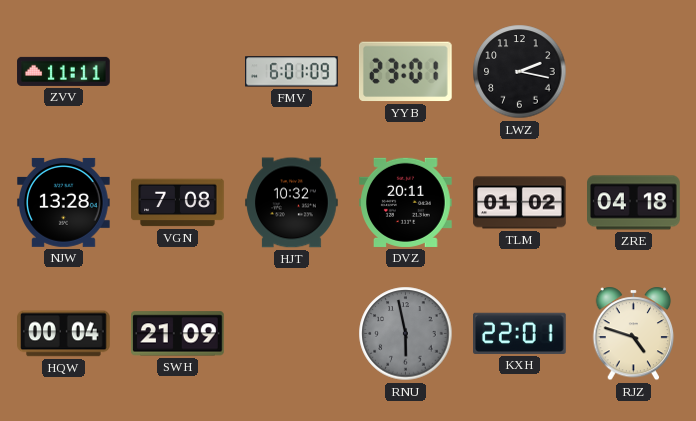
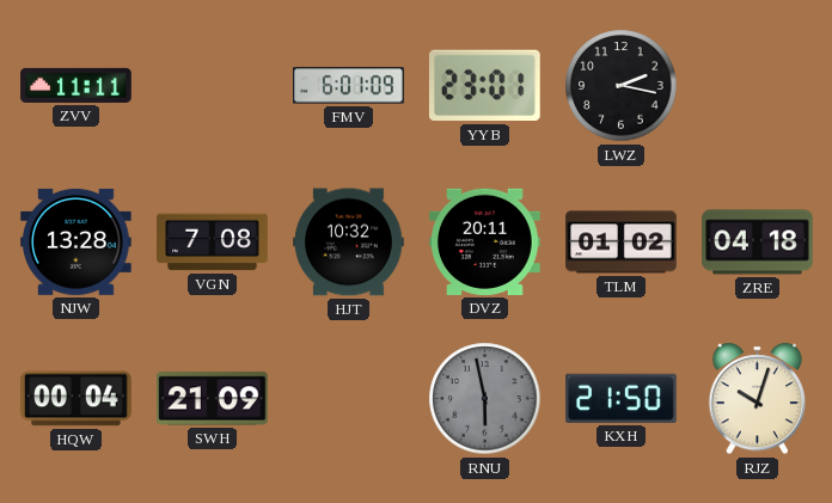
KXH: 22:01 -> 21:50 (622, 398)
RJZ: 4:48 -> 10:03 (758, 399)
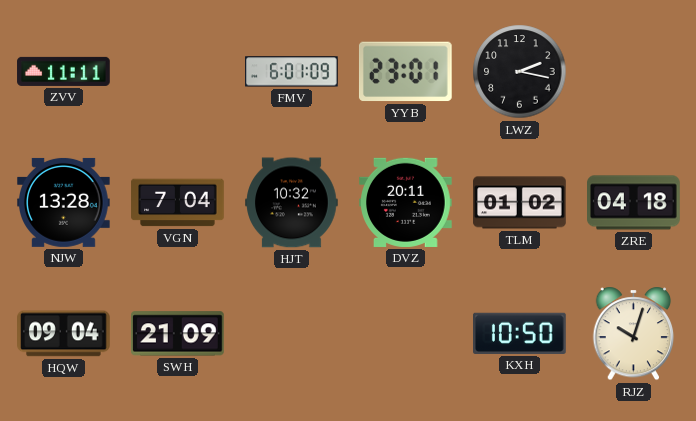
VGN: 7:08 -> 7:04 (178, 203)
HQW: 00:04 -> 09:04 (64, 334)
RNU: 5:58 -> none (485, 399)
KXH: 21:50 -> 10:50 (520, 333)
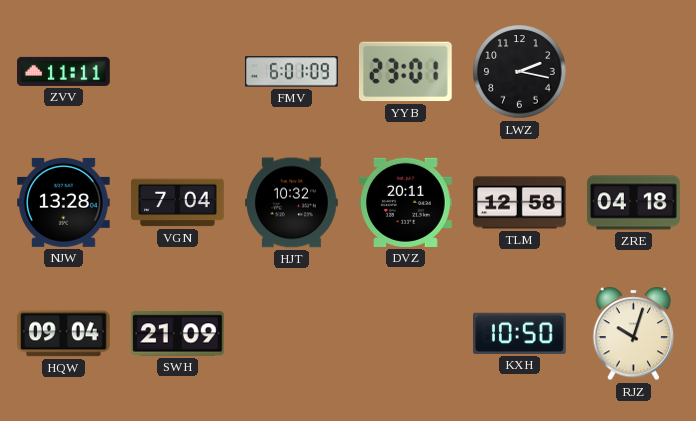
TLM: 01:02 -> 12:58 (520, 203)
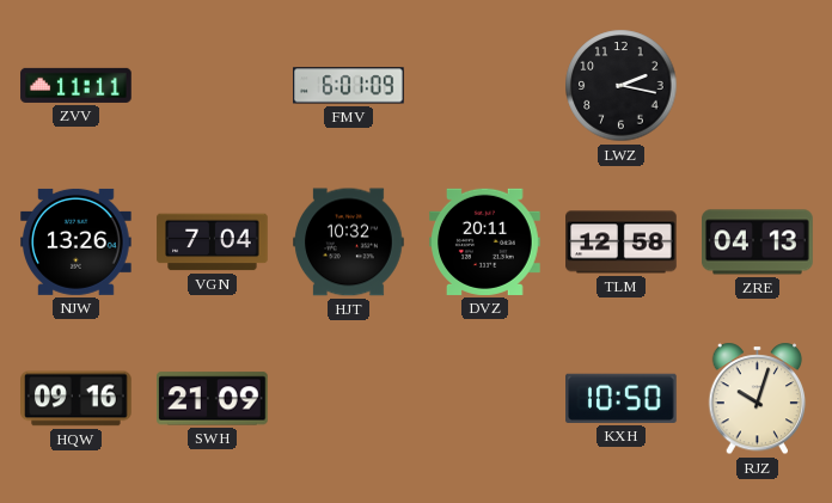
YYB: 23:01 -> none (405, 72)
NJW: 13:28 -> 13:26 (77, 241)
ZRE: 04:18 -> 04:13 (758, 243)
HQW: 09:04 -> 09:16 (77, 399)
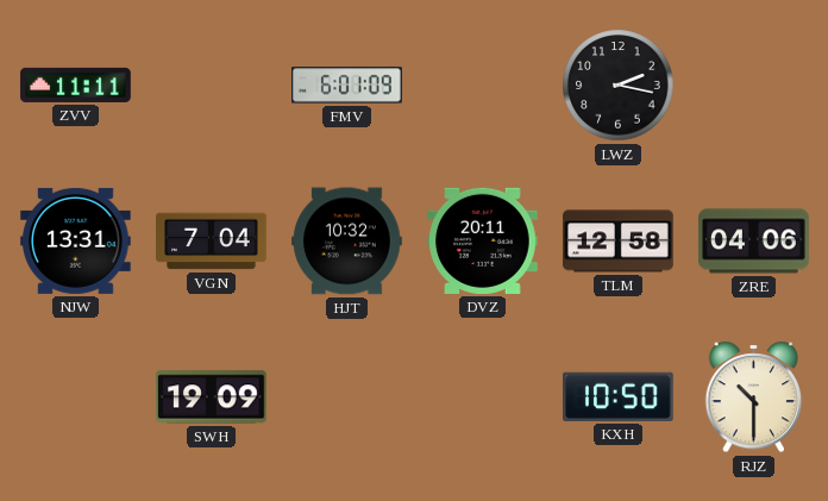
NJW: 13:26 -> 13:31 (76, 240)
ZRE: 04:13 -> 04:06 (754, 242)
HQW: 09:16 -> none (77, 399)
SWH: 21:09 -> 19:09 (212, 397)
RJZ: 10:03 -> 10:30 (754, 397)
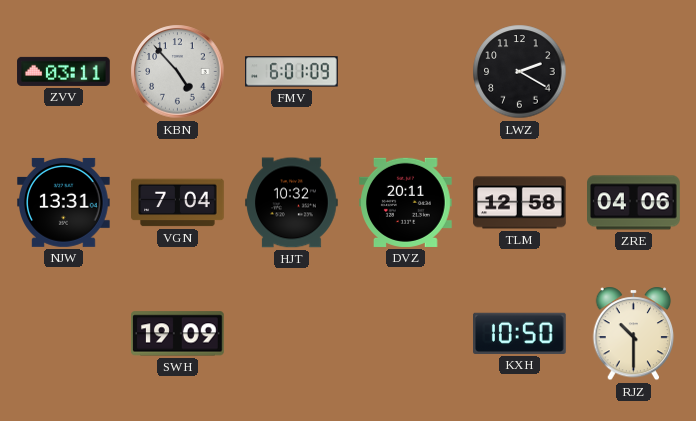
ZVV: 11:11 -> 03:11 (64, 71)
KBN: none -> 4:53 (178, 72)
LWZ: 2:17 -> 2:20 (520, 72)
